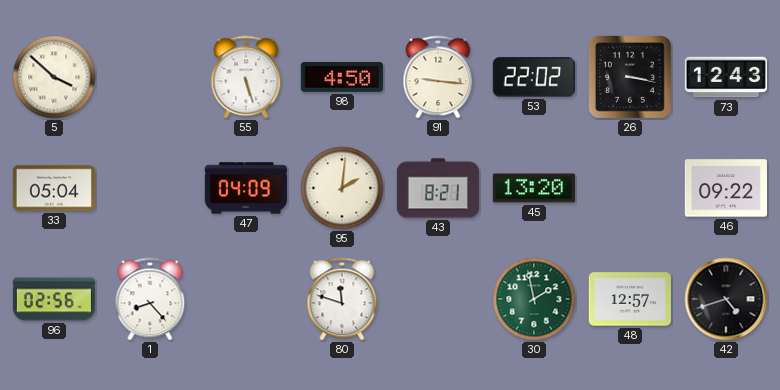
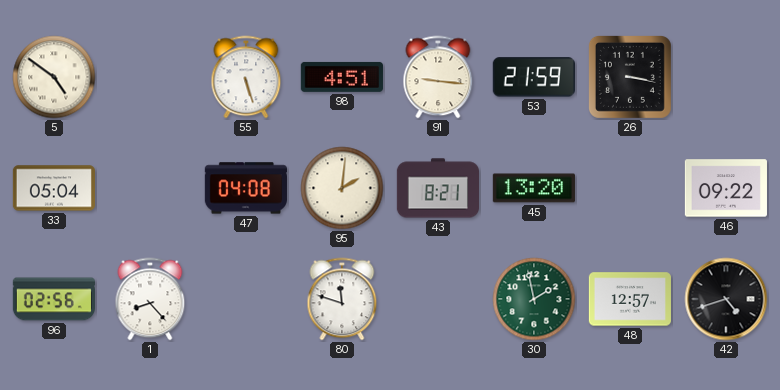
5: 3:52 -> 4:51 (54, 77)
98: 4:50 -> 4:51 (342, 77)
53: 22:02 -> 21:59 (534, 77)
73: 12:43 -> none (725, 77)
47: 04:09 -> 04:08 (246, 188)
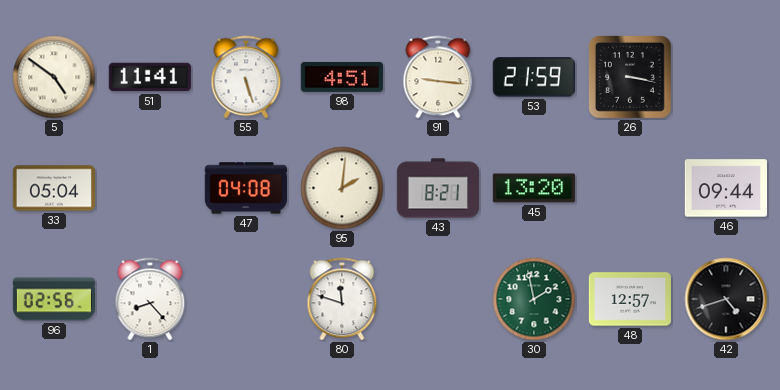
51: none -> 11:41 (150, 77)
46: 09:22 -> 09:44 (726, 188)
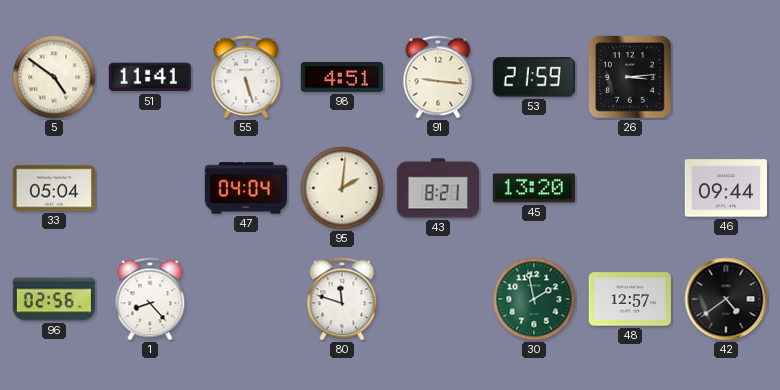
26: 3:17 -> 3:14 (630, 77)
47: 04:08 -> 04:04 (246, 188)
42: 4:42 -> 4:39 (726, 299)
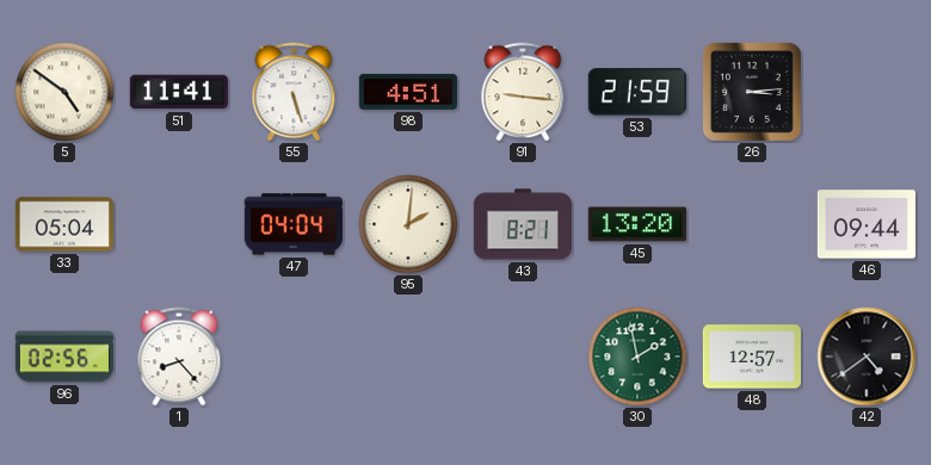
80: 11:48 -> none (342, 299)
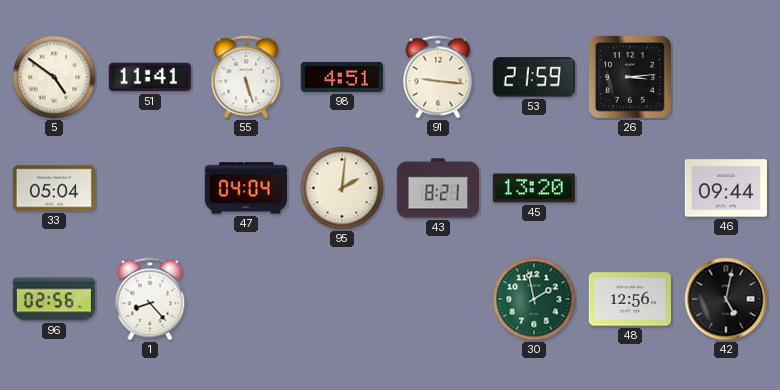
48: 12:57 -> 12:56 (630, 299)
42: 4:39 -> 5:02 (726, 299)
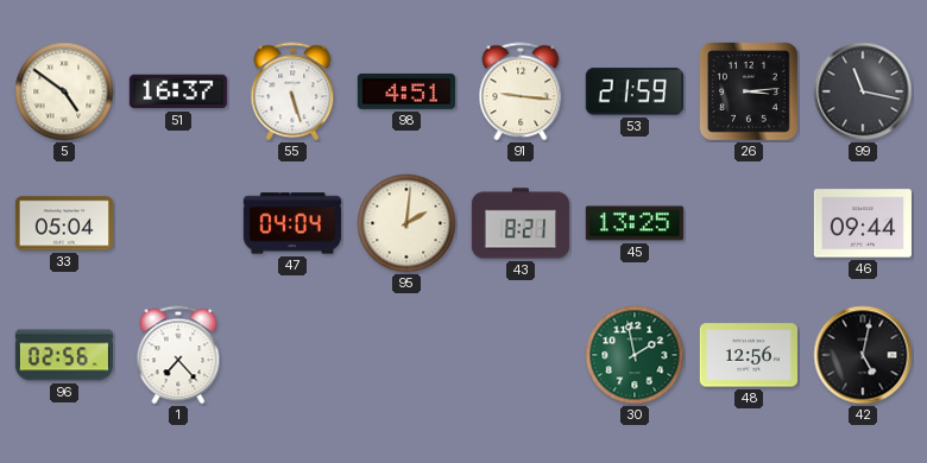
51: 11:41 -> 16:37 (178, 91)
99: none -> 11:17 (863, 91)
45: 13:20 -> 13:25 (635, 223)
1: 8:23 -> 7:23 (178, 355)
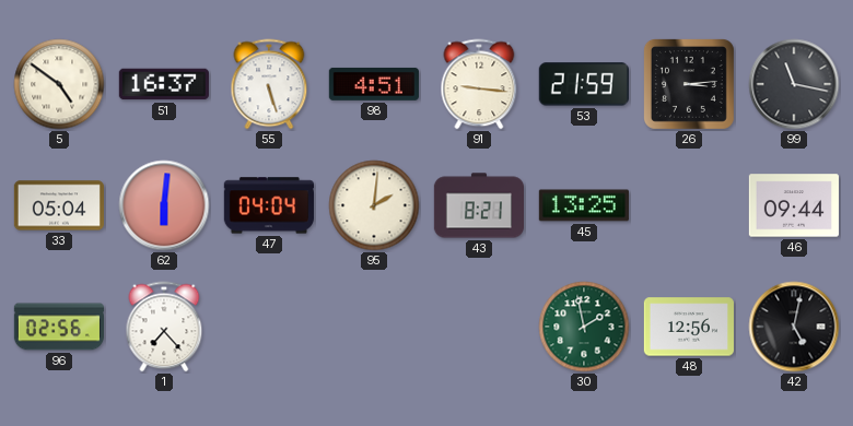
62: none -> 6:01 (164, 205)
